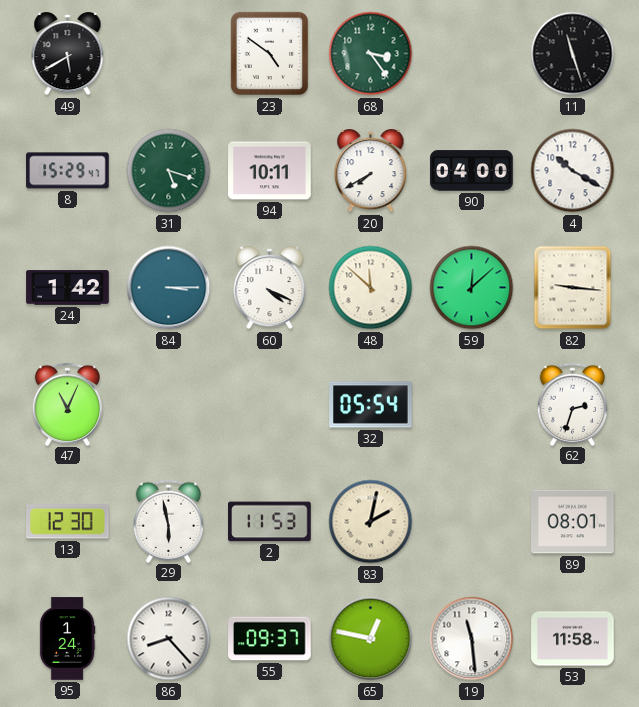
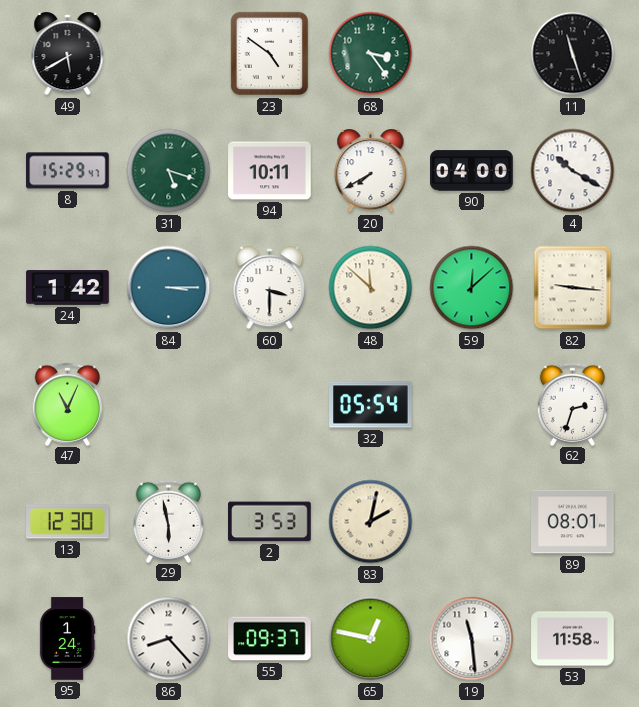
60: 4:19 -> 3:30 (270, 289)
2: 11:53 -> 3:53 (270, 522)
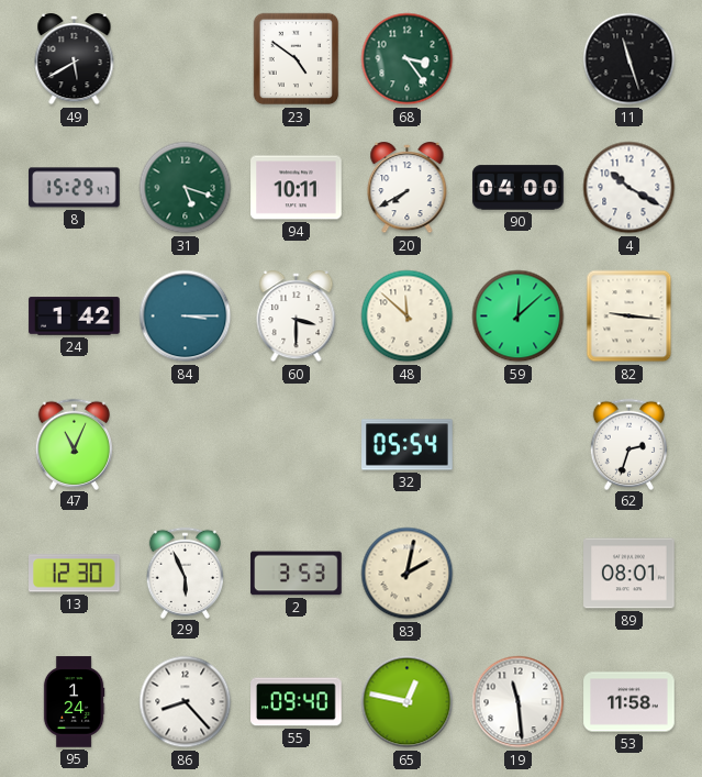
29: 5:58 -> 5:56 (186, 573)
55: 09:37 -> 09:40 (297, 702)
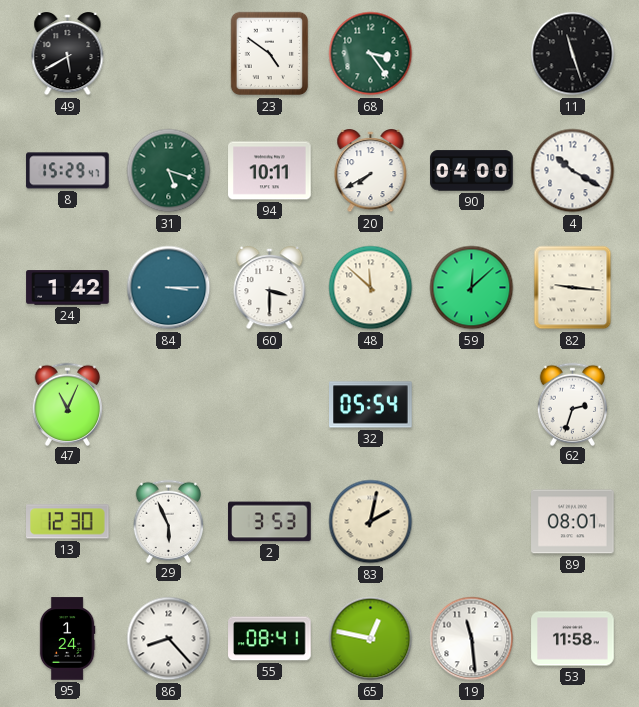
55: 09:40 -> 08:41 (270, 639)
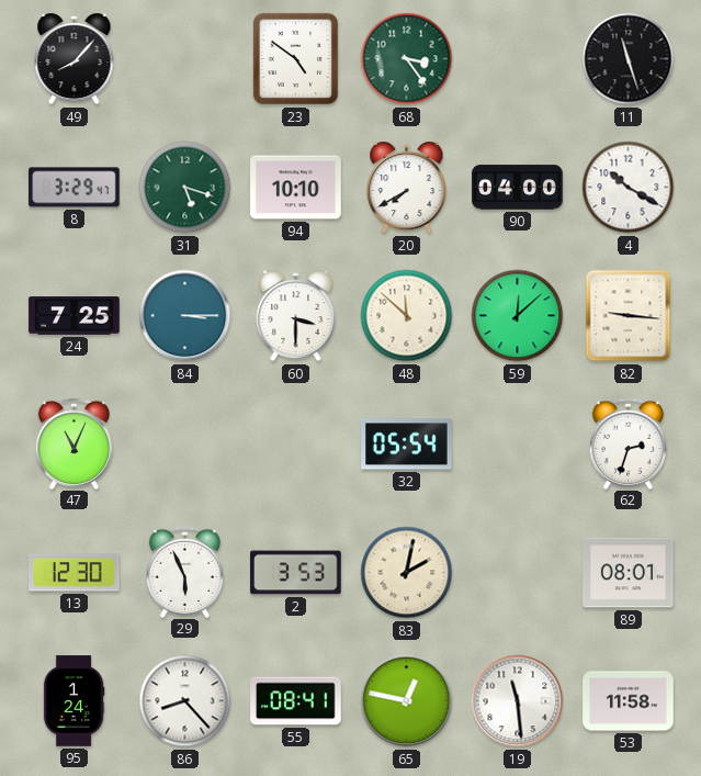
49: 5:40 -> 8:07 (75, 60)
8: 15:29 -> 3:29 (75, 188)
94: 10:11 -> 10:10 (296, 188)
24: 1:42 -> 7:25 (75, 316)
